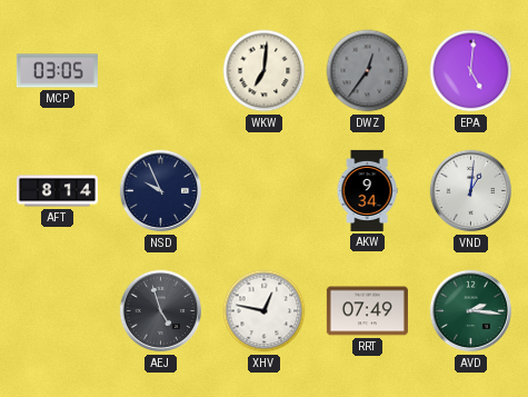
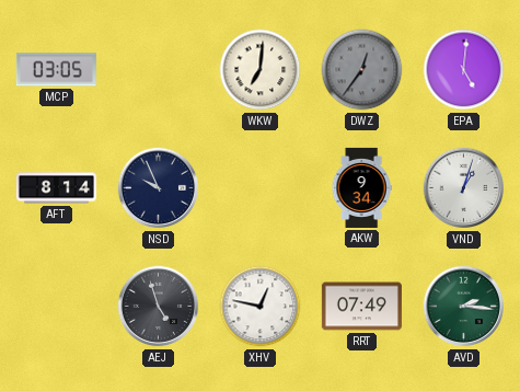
VND: 1:01 -> 1:03 (464, 188)
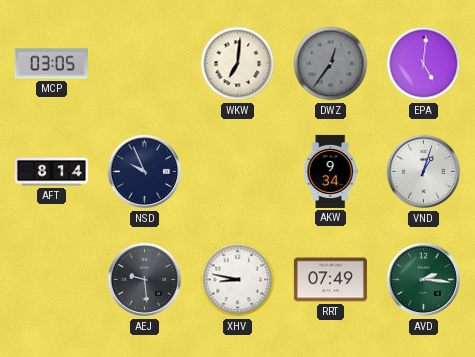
AEJ: 4:57 -> 9:29 (145, 280)
XHV: 12:47 -> 8:47 (238, 280)
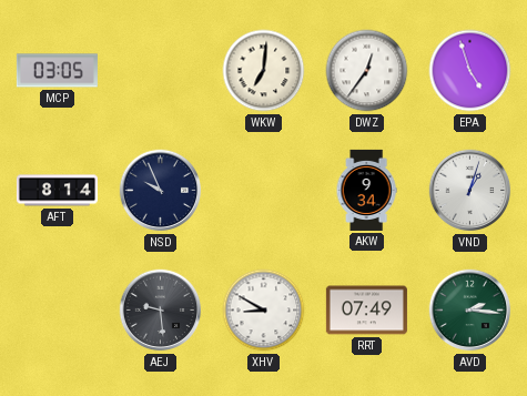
DWZ dial: grey -> white (367, 71)
EPA: 5:01 -> 4:57 (470, 71)
XHV: 8:47 -> 8:50 (264, 311)
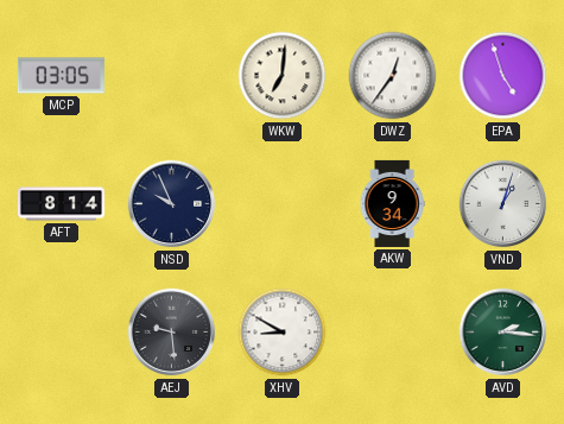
RRT: 07:49 -> none (366, 311)
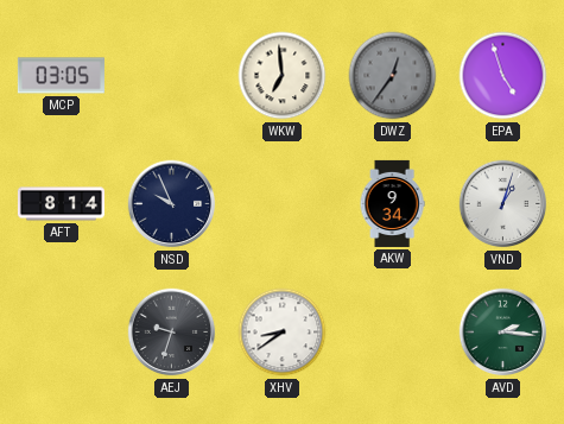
WKW: 7:01 -> 6:59 (283, 76)
DWZ dial: white -> grey (393, 76)
AEJ: 9:29 -> 9:33 (172, 333)
XHV: 8:50 -> 8:39 (283, 333)
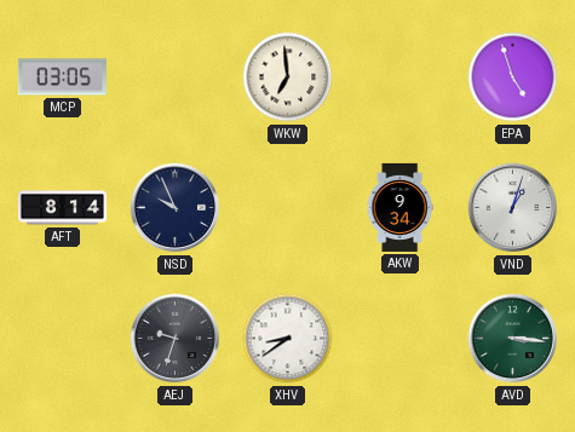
DWZ: 12:36 -> none (393, 76)
AVD: 2:16 -> 3:16 (513, 339)
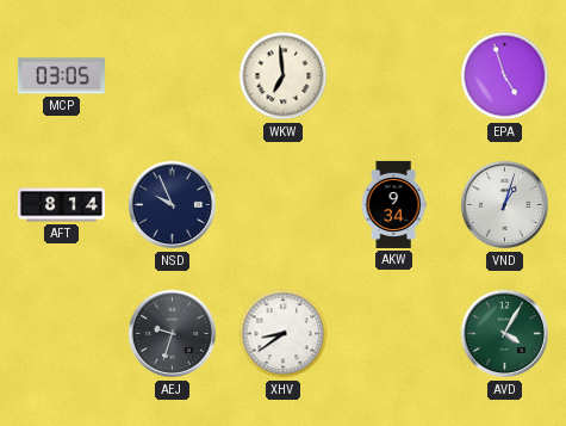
AVD: 3:16 -> 4:05 (505, 334)
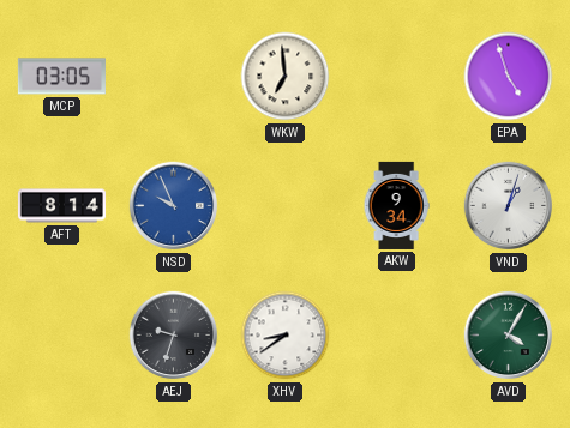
NSD dial: navy -> blue (174, 206)
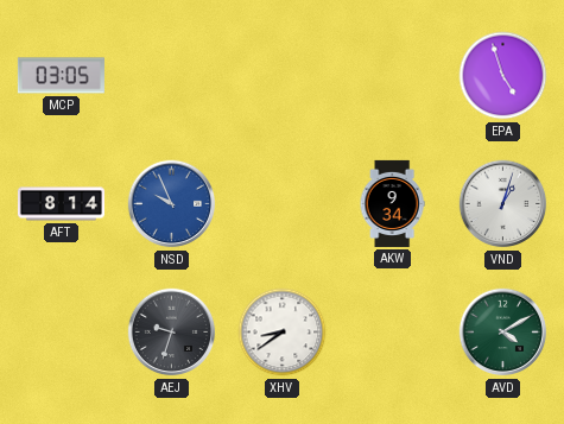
WKW: 6:59 -> none (286, 77)
AVD: 4:05 -> 4:10 (503, 333)
